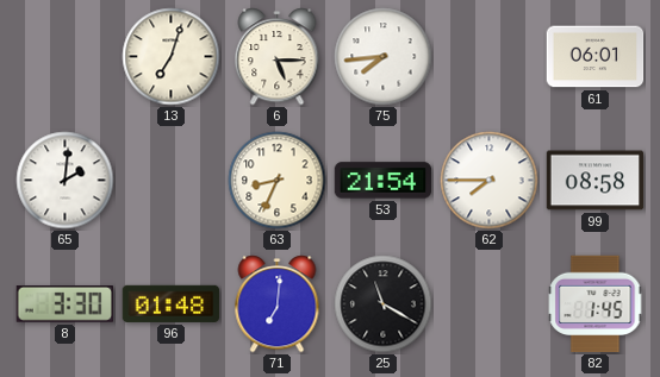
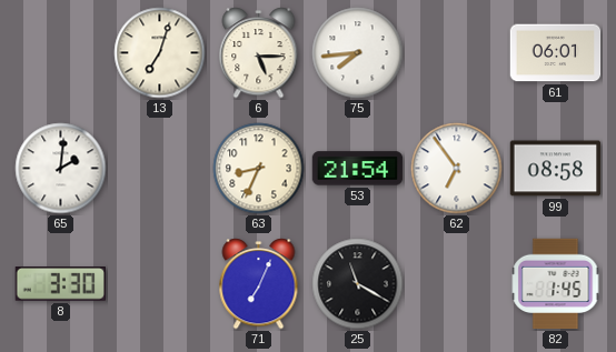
62: 7:45 -> 6:54 (457, 169)
96: 01:48 -> none (172, 303)
71: 7:01 -> 7:04 (259, 284)
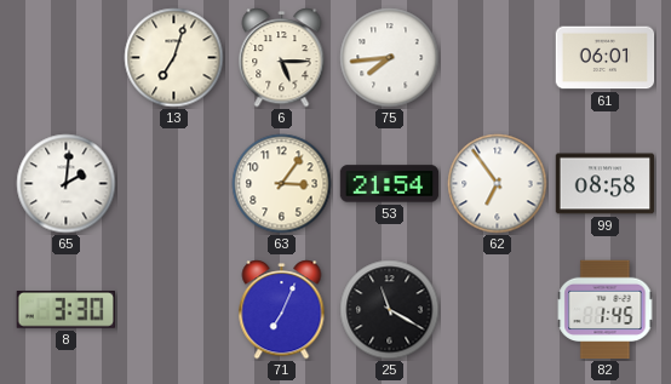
63: 8:34 -> 3:06 (282, 184)
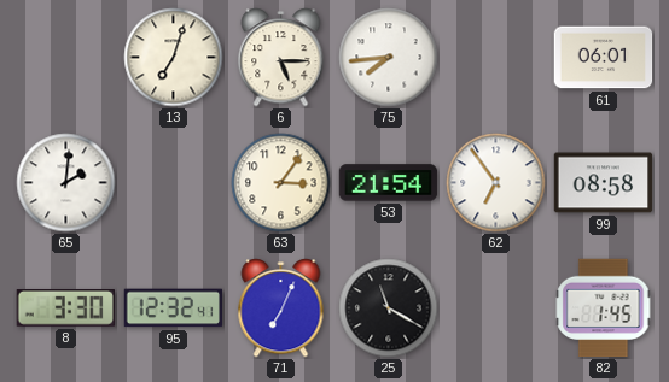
95: none -> 12:32 (174, 308)
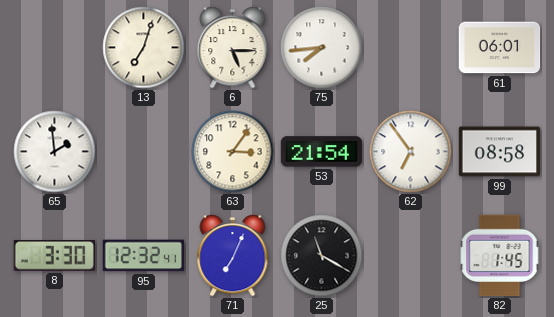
65: 2:01 -> 1:59 (55, 152)
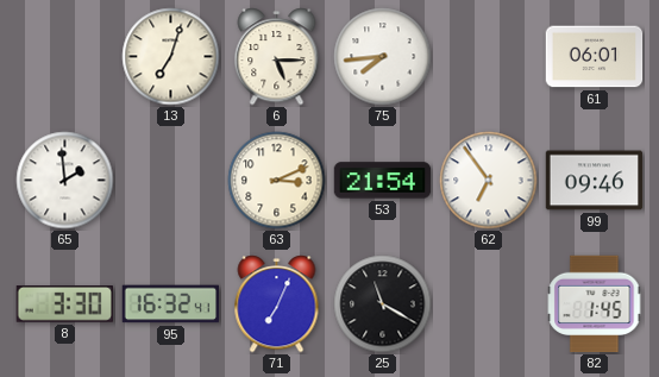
63: 3:06 -> 3:11 (277, 181)
99: 08:58 -> 09:46 (595, 181)
95: 12:32 -> 16:32 (171, 304)
